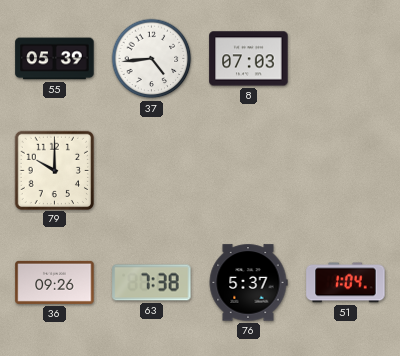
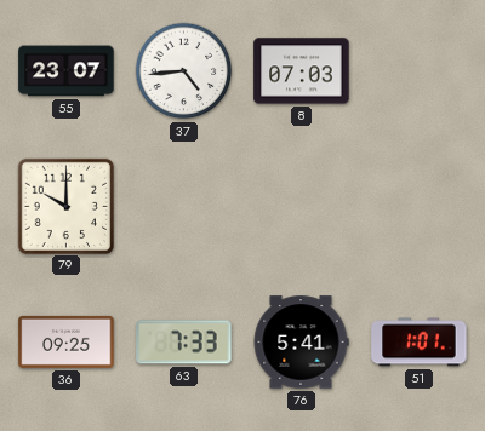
55: 05:39 -> 23:07 (67, 71)
36: 09:26 -> 09:25 (67, 341)
63: 7:38 -> 7:33 (184, 343)
76: 5:37 -> 5:41 (301, 343)
51: 1:04 -> 1:01 (420, 343)
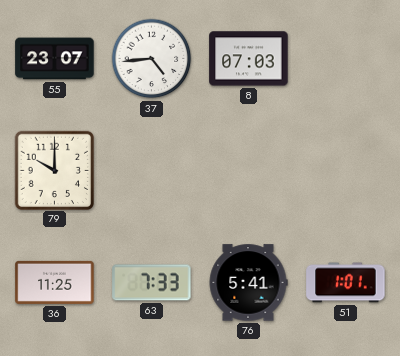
36: 09:25 -> 11:25 (55, 282)
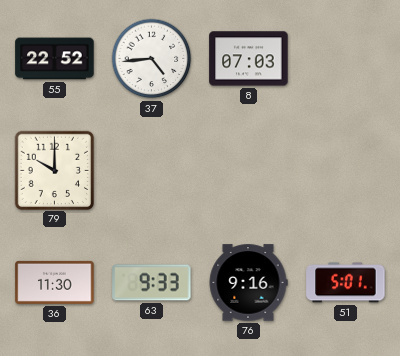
55: 23:07 -> 22:52 (55, 59)
36: 11:25 -> 11:30 (55, 282)
63: 7:33 -> 9:33 (152, 283)
76: 5:41 -> 9:16 (248, 283)
51: 1:01 -> 5:01 (346, 283)
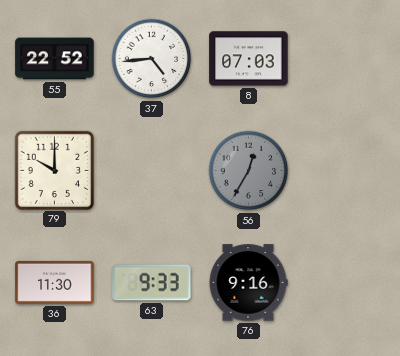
56: none -> 12:35 (249, 171)
51: 5:01 -> none (346, 283)
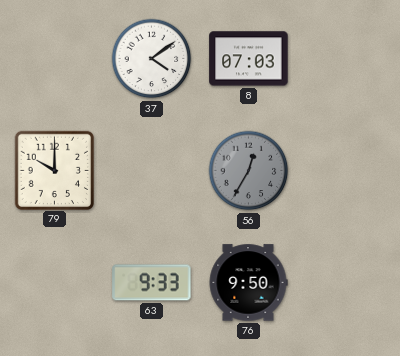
55: 22:52 -> none (55, 59)
37: 4:44 -> 4:09 (152, 59)
36: 11:30 -> none (55, 282)
76: 9:16 -> 9:50 (248, 283)
